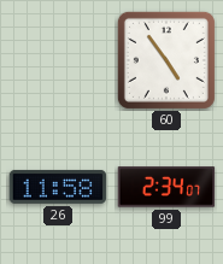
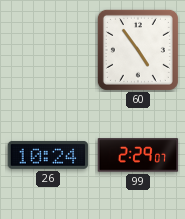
26: 11:58 -> 10:24 (48, 155)
99: 2:34 -> 2:29 (138, 155)
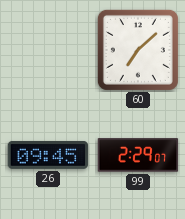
60: 4:54 -> 7:08 (138, 50)
26: 10:24 -> 09:45 (48, 155)
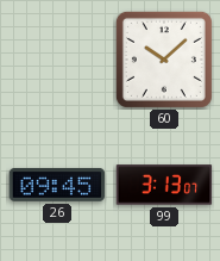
60: 7:08 -> 10:08 (164, 60)
99: 2:29 -> 3:13 (164, 185)
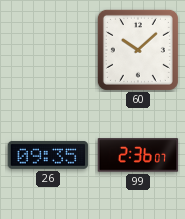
26: 09:45 -> 09:35 (48, 155)
99: 3:13 -> 2:36 (138, 155)
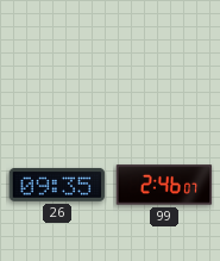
60: 10:08 -> none (138, 50)
99: 2:36 -> 2:46 (164, 185)
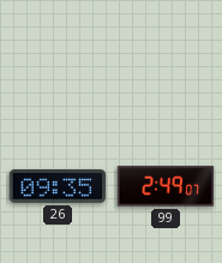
99: 2:46 -> 2:49 (166, 186)
